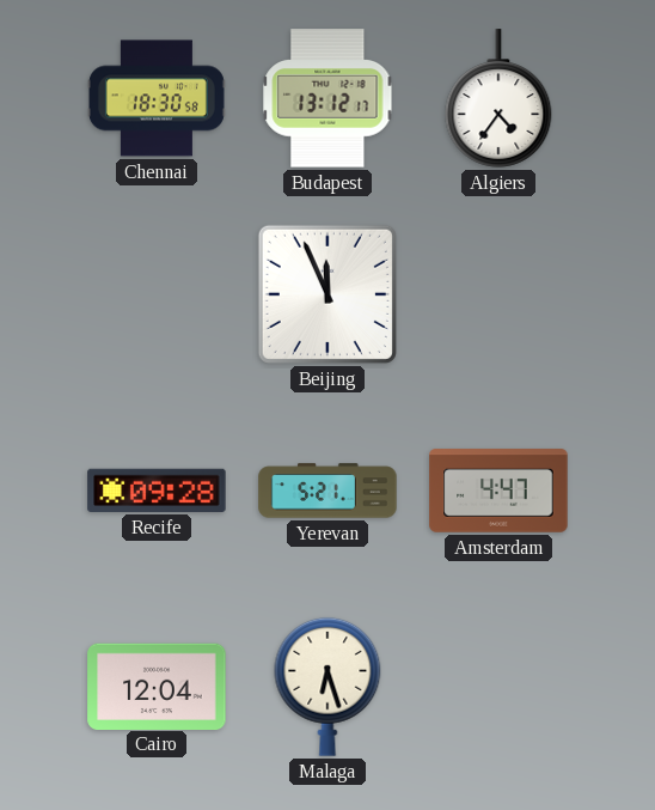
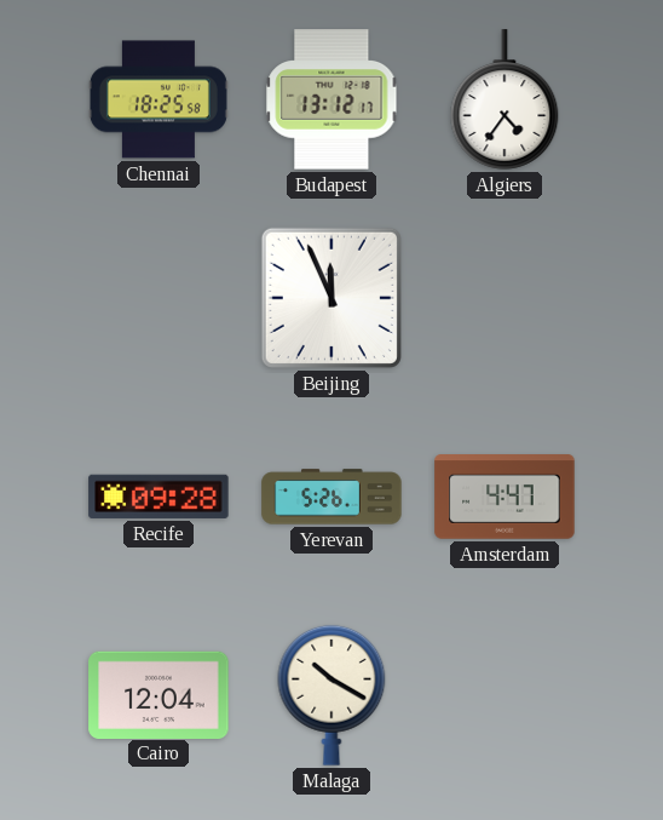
Chennai: 18:30 -> 18:25 (158, 99)
Yerevan: 5:21 -> 5:26 (331, 497)
Malaga: 6:27 -> 10:20 (331, 695)
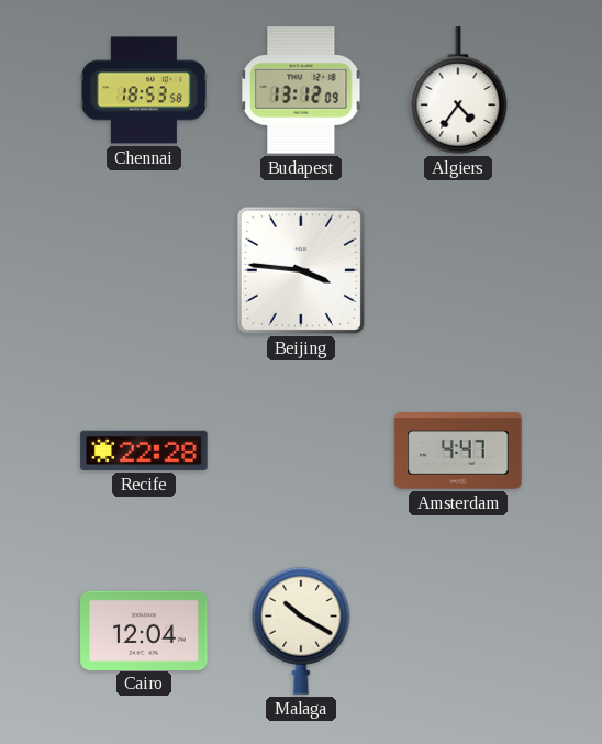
Chennai: 18:25 -> 18:53 (144, 90)
Budapest: 13:12:17 -> 13:12:09 (301, 90)
Beijing: 11:56 -> 3:46 (301, 270)
Recife: 09:28 -> 22:28 (144, 451)
Yerevan: 5:26 -> none (331, 497)
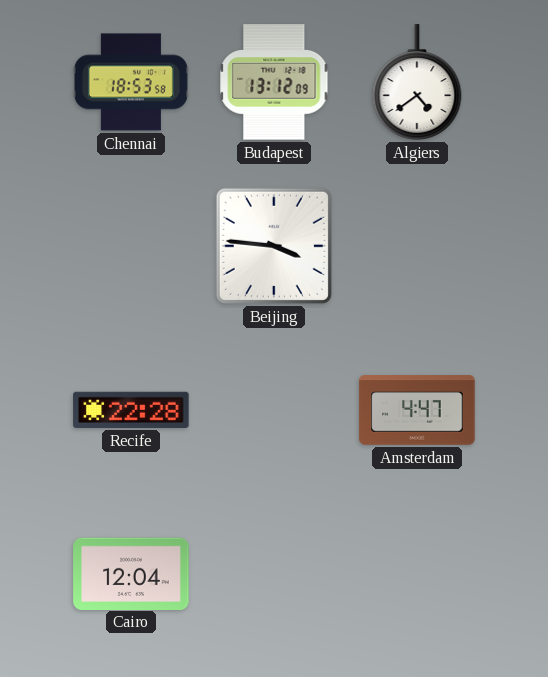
Algiers: 4:36 -> 4:39 (417, 82)
Malaga: 10:20 -> none (301, 631)
